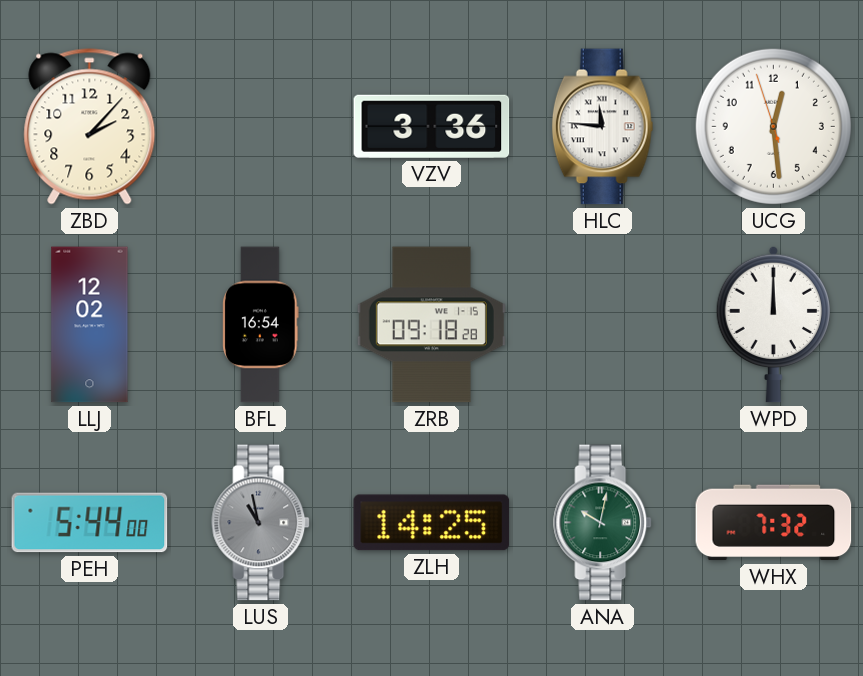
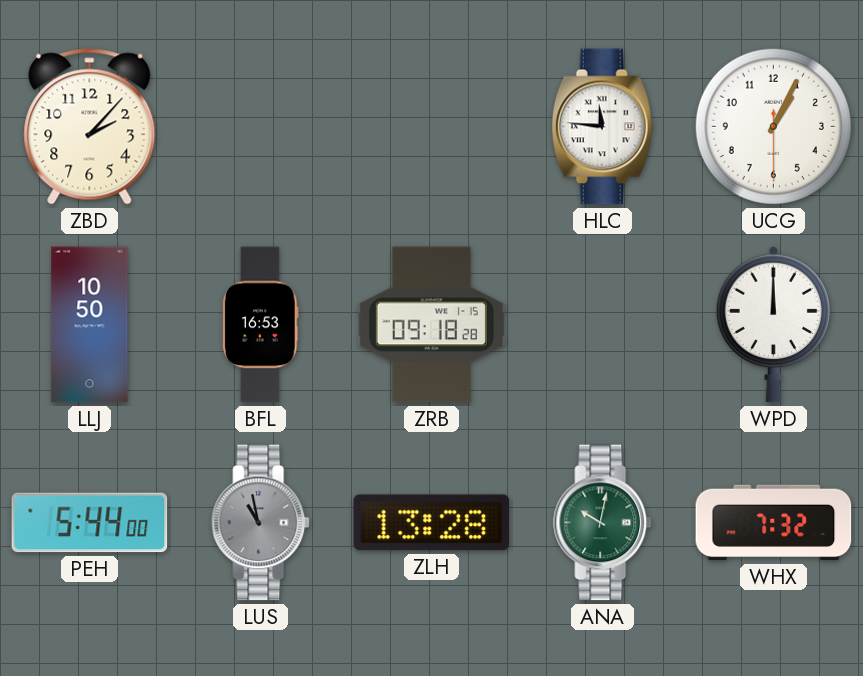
VZV: 3:36 -> none (432, 126)
UCG: 12:28 -> 1:04 (773, 126)
LLJ: 12:02 -> 10:50 (90, 325)
BFL: 16:54 -> 16:53 (261, 325)
ZLH: 14:25 -> 13:28 (432, 523)
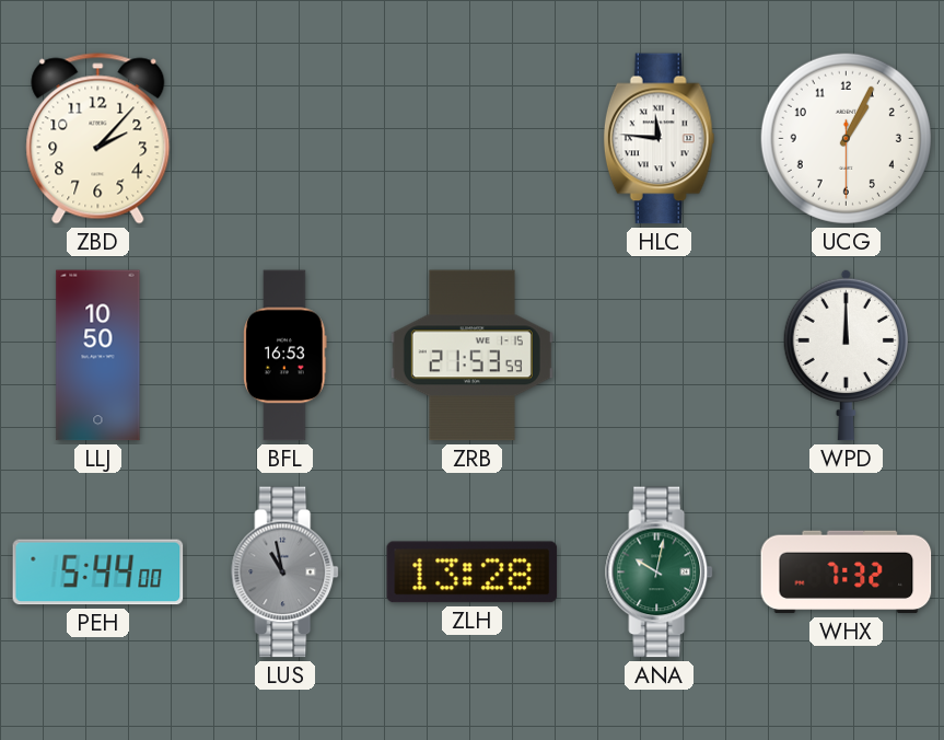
ZRB: 09:18 -> 21:53 (471, 356)
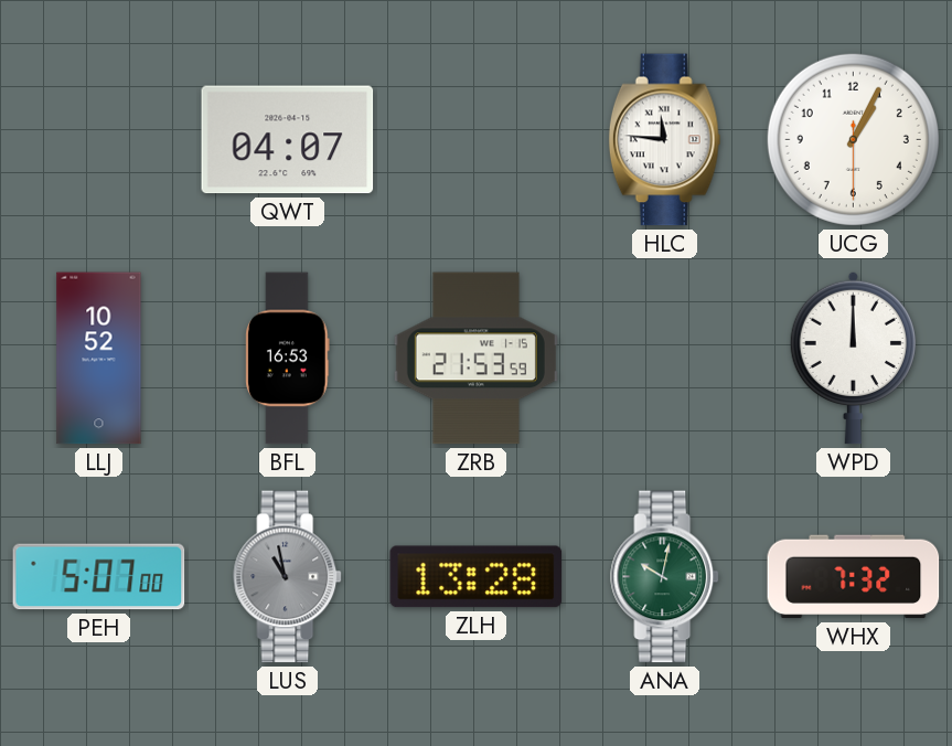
ZBD: 2:07 -> none (98, 139)
QWT: none -> 04:07 (288, 140)
LLJ: 10:50 -> 10:52 (99, 359)
PEH: 5:44 -> 5:07 (99, 577)
